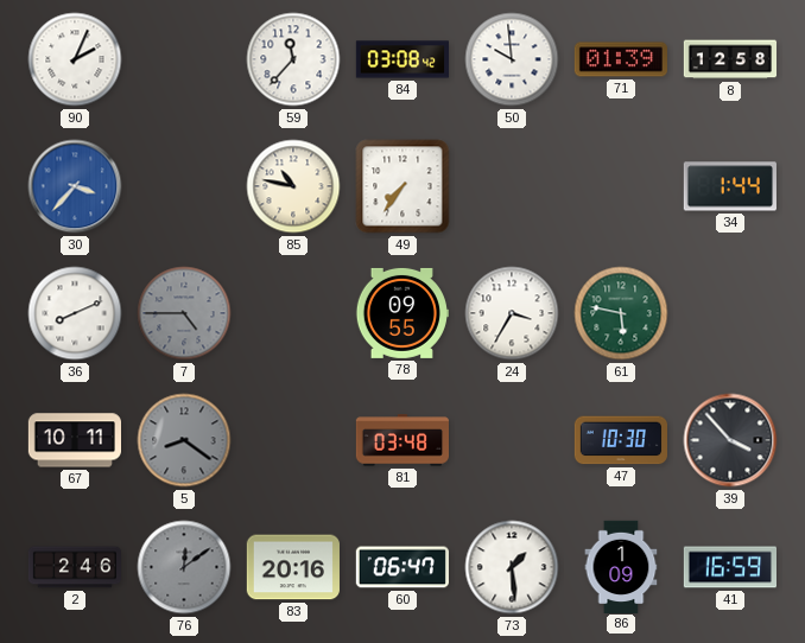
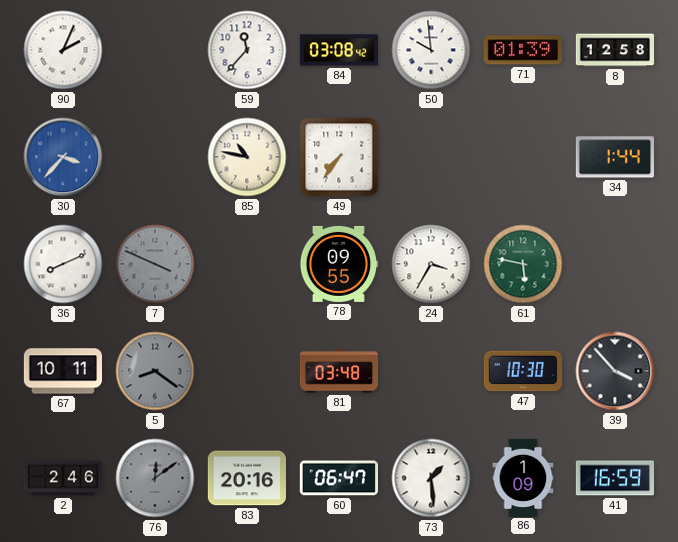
7: 4:45 -> 3:49 (155, 264)
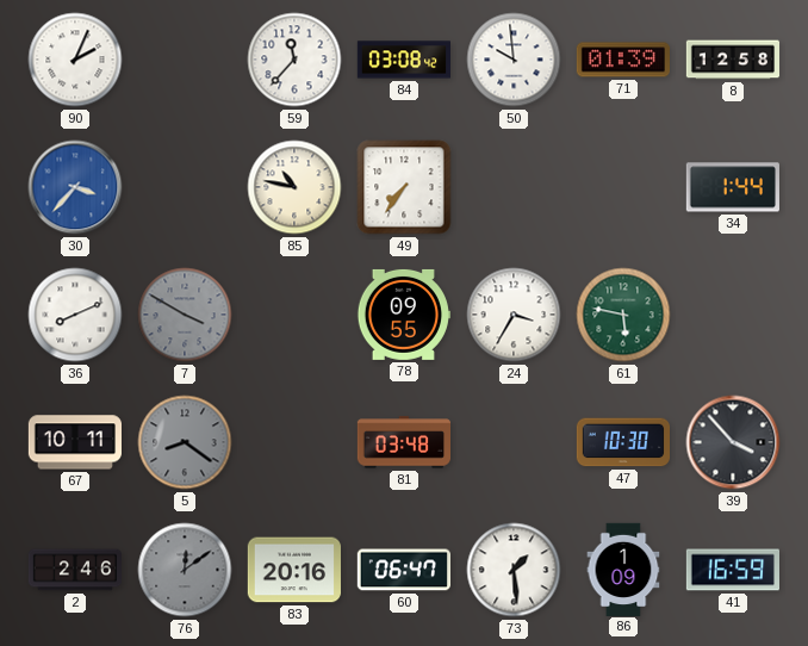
7: 3:49 -> 3:50 (185, 315)
